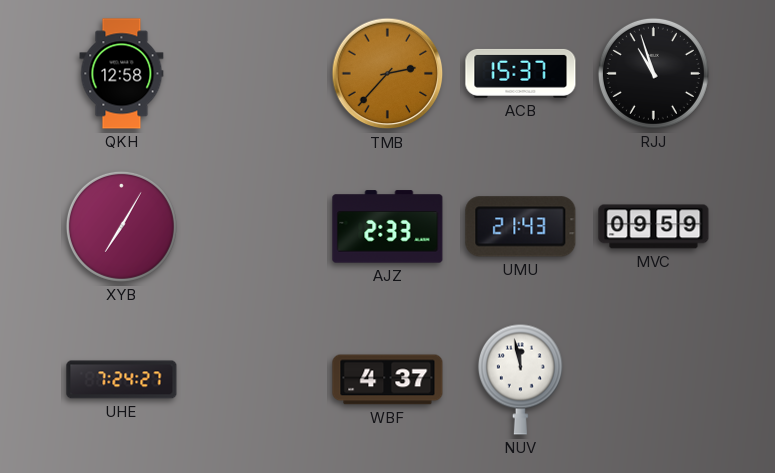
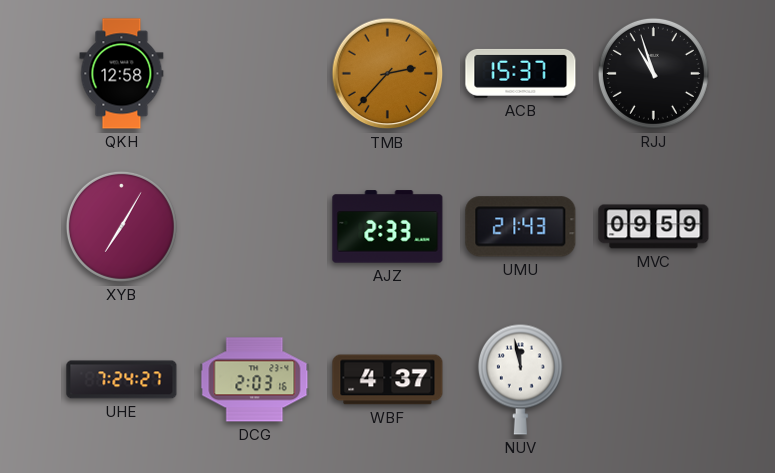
DCG: none -> 2:03 (255, 380)
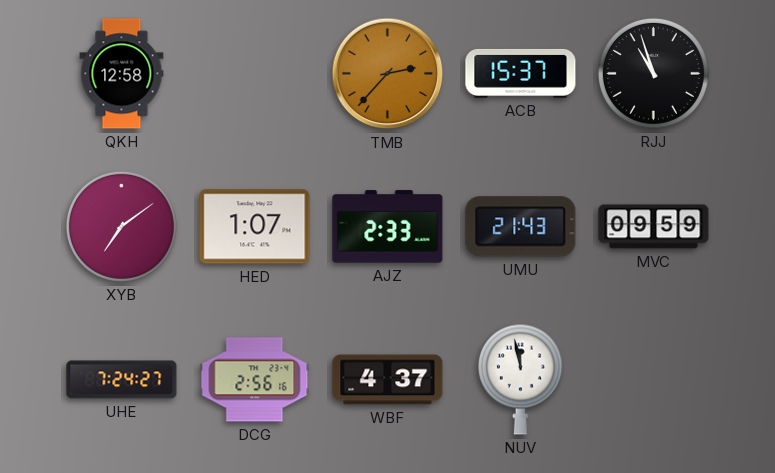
XYB: 7:05 -> 7:09 (121, 226)
HED: none -> 1:07 (255, 227)
DCG: 2:03 -> 2:56 (255, 380)
